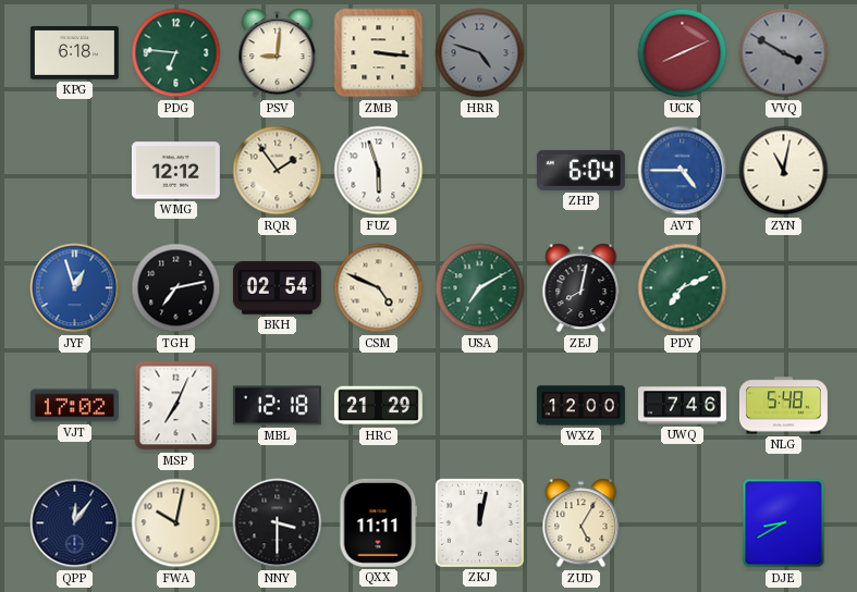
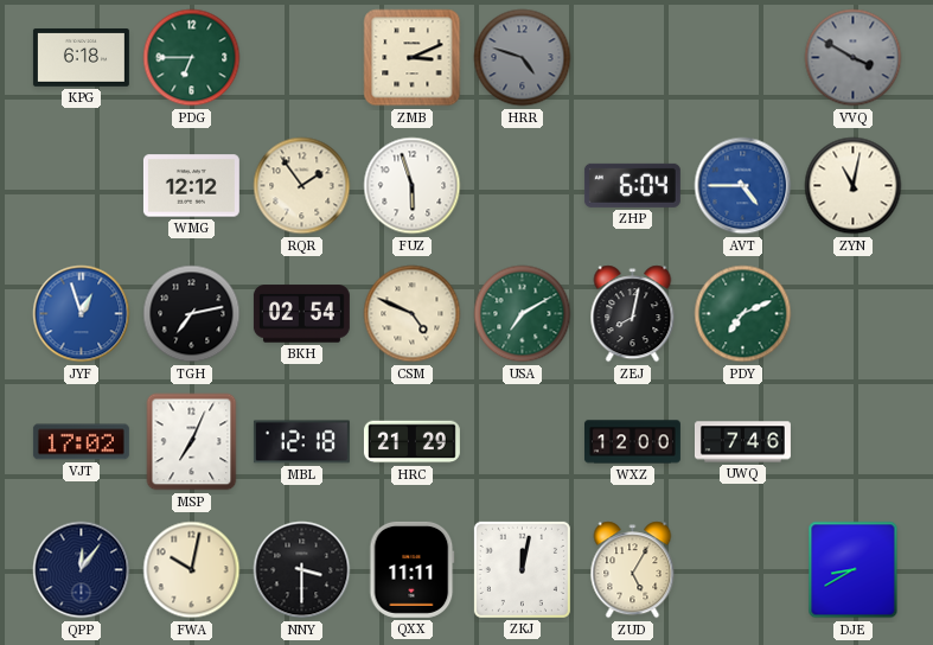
PDG: 6:46 -> 6:45 (192, 58)
PSV: 9:01 -> none (278, 53)
ZMB: 3:16 -> 3:11 (413, 58)
UCK: 8:11 -> none (683, 53)
NLG: 5:48 -> none (783, 406)
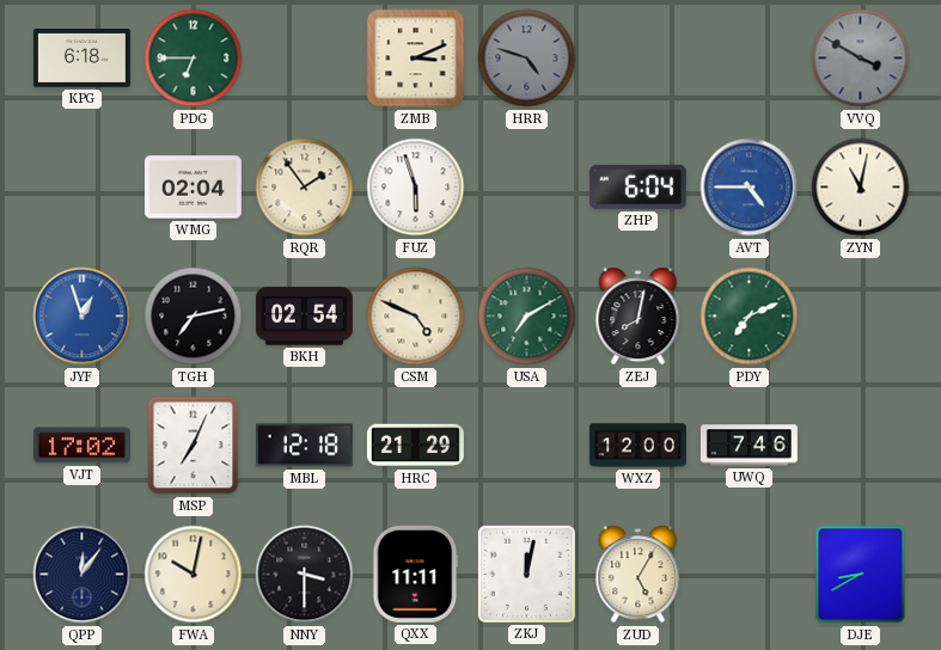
WMG: 12:12 -> 02:04 (193, 188)
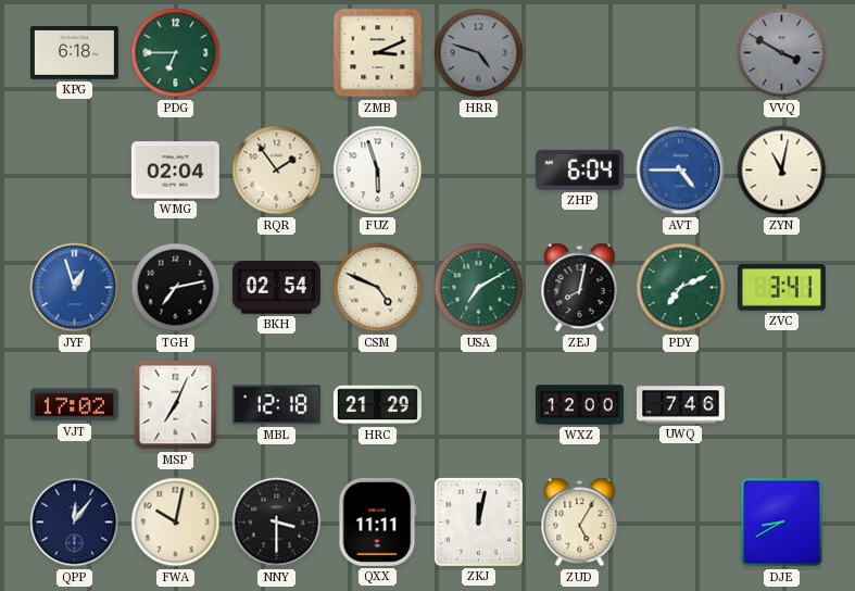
ZVC: none -> 3:41 (781, 287)
